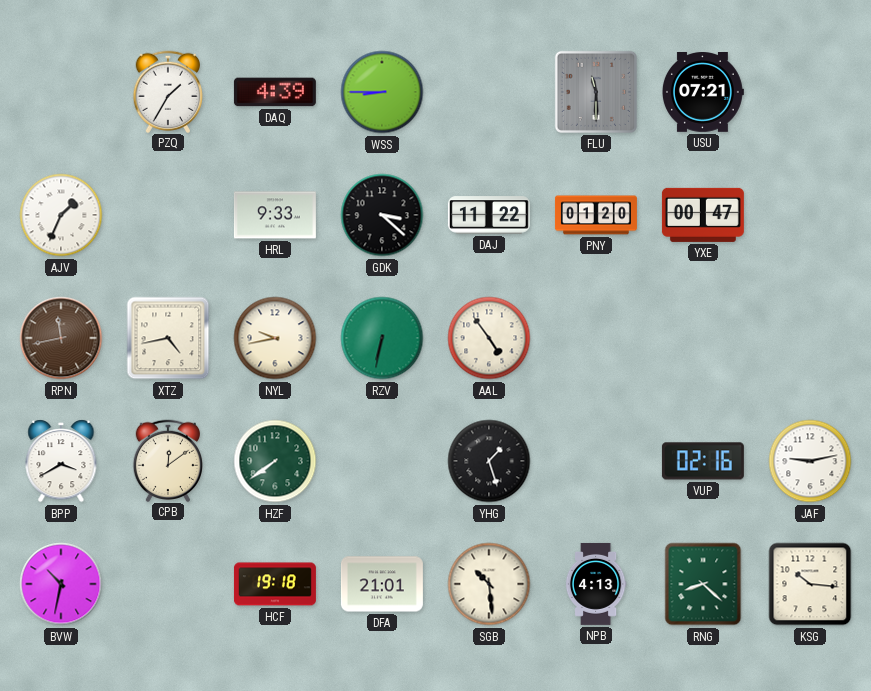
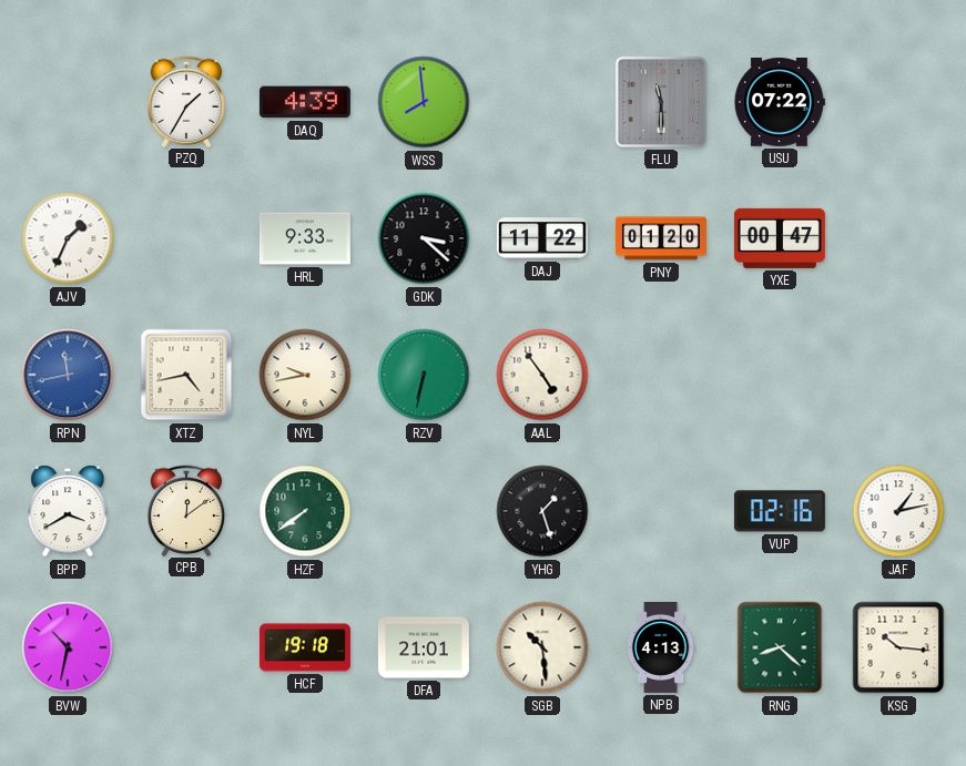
WSS: 8:45 -> 7:59 (424, 102)
USU: 07:21 -> 07:22 (779, 103)
RPN dial: brown -> blue (68, 375)
JAF: 9:13 -> 1:13 (898, 511)
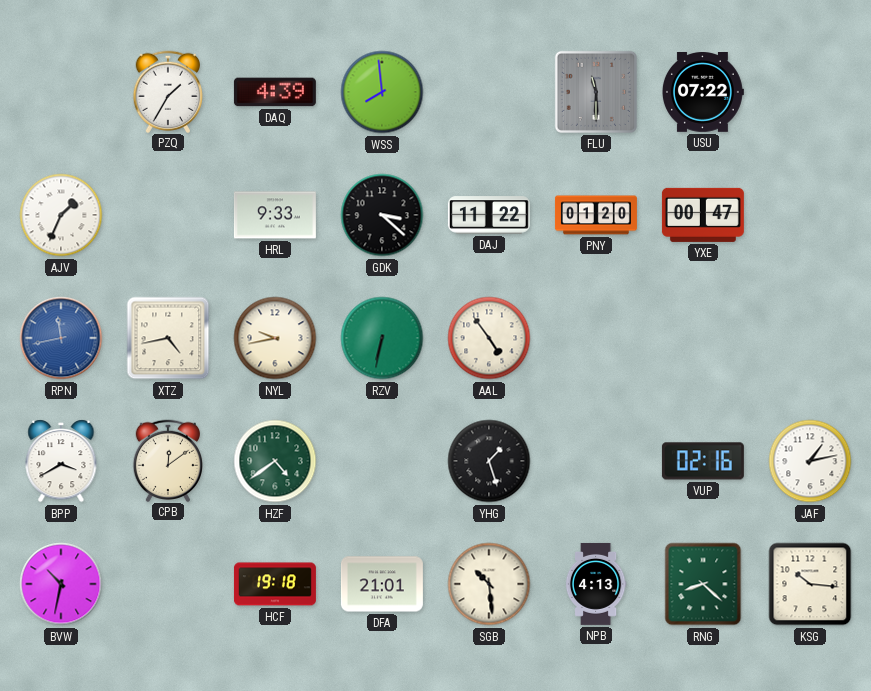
HZF: 7:39 -> 4:39 (275, 461)
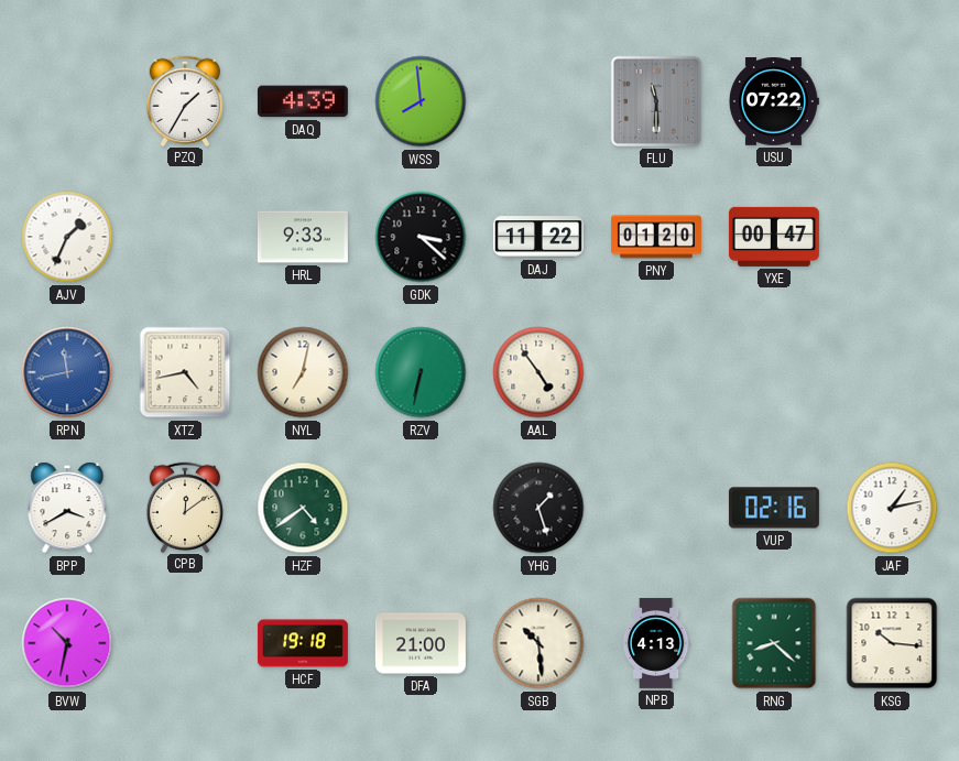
NYL: 9:43 -> 7:02 (303, 372)
DFA: 21:01 -> 21:00 (421, 643)
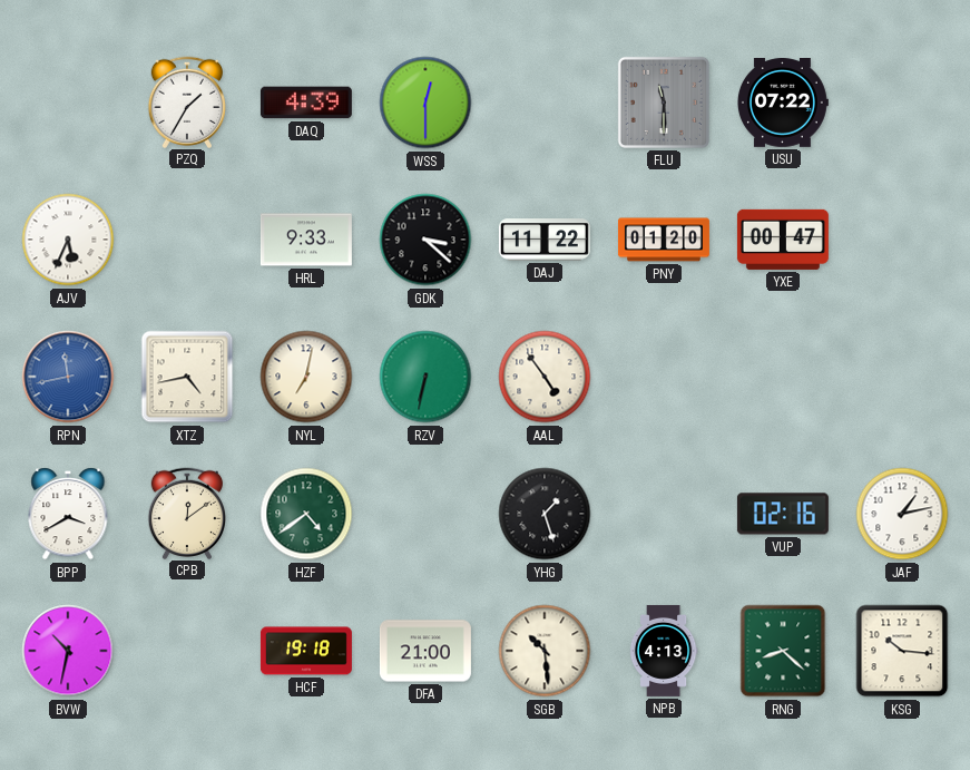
WSS: 7:59 -> 12:30 (425, 103)
AJV: 1:34 -> 5:34 (68, 240)
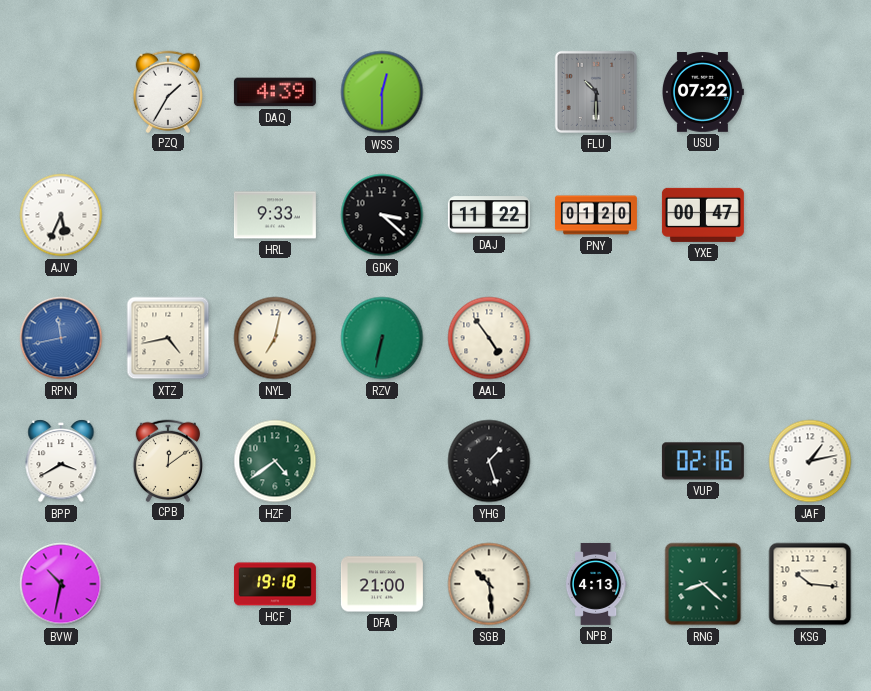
FLU: 11:30 -> 10:30 (596, 92)
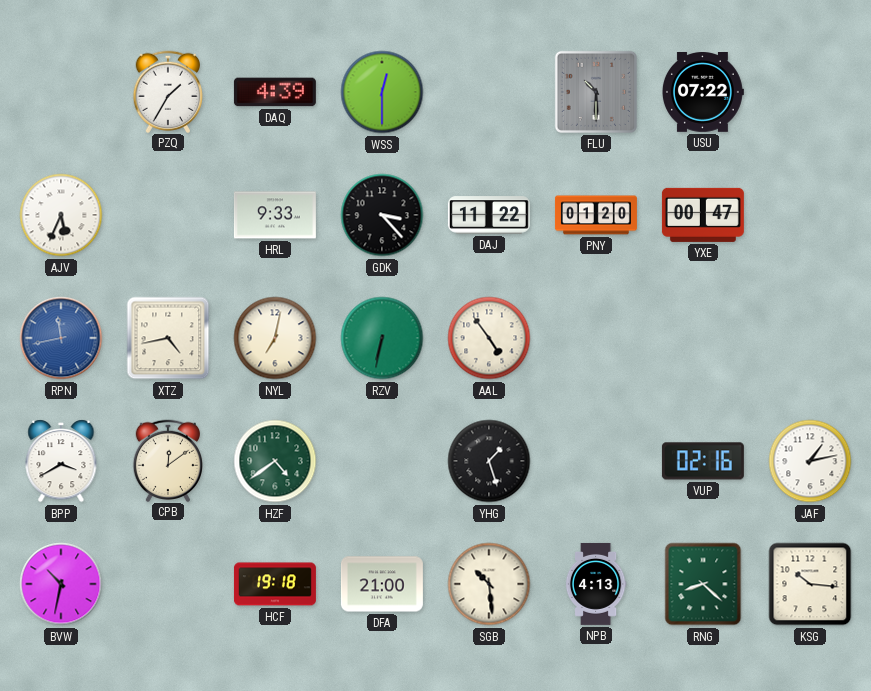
GDK: 3:22 -> 3:23 (382, 215)
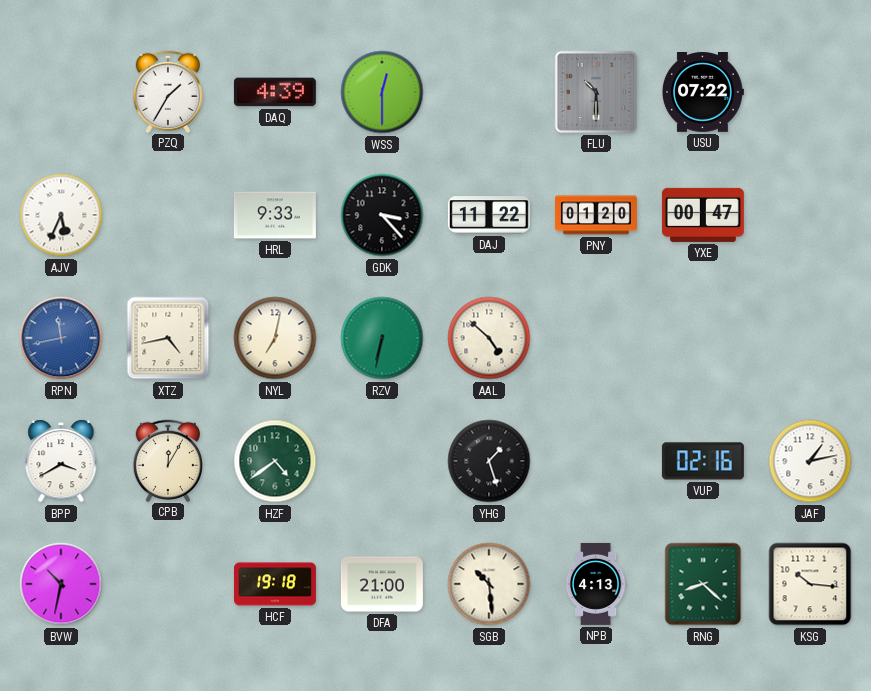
AAL: 4:54 -> 4:52 (489, 338)
CPB: 12:09 -> 12:05 (168, 460)
